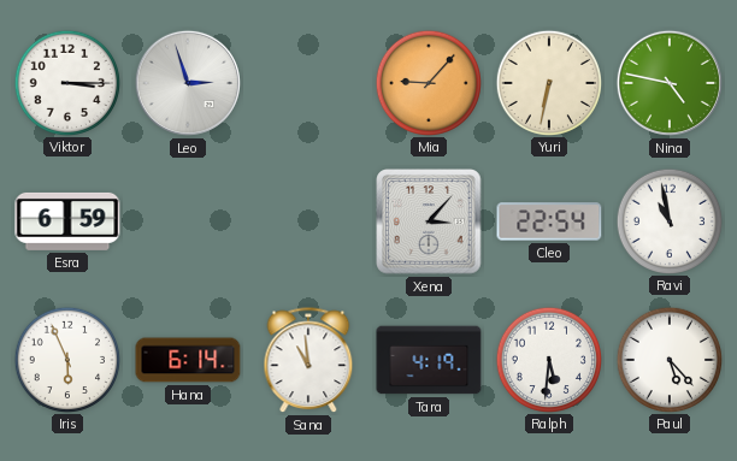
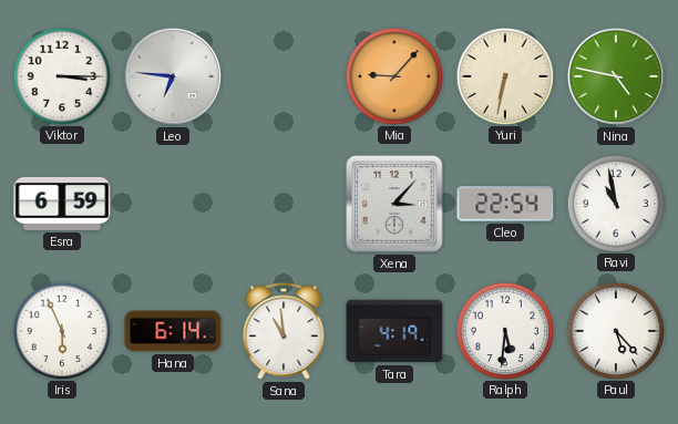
Leo: 2:57 -> 6:46 (173, 76)
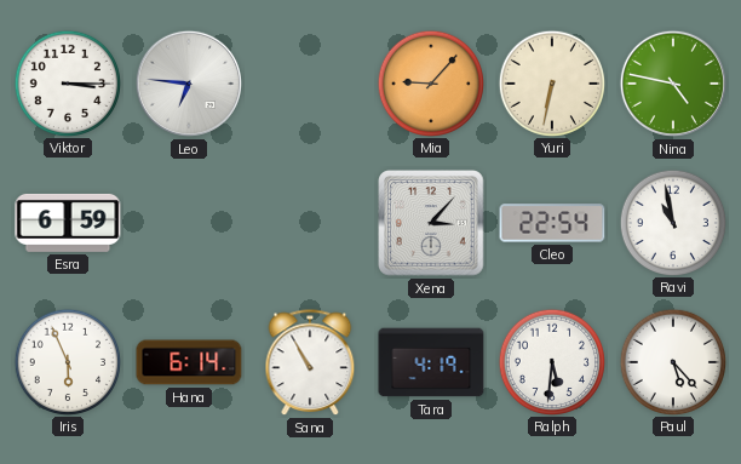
Sana: 10:59 -> 10:55 (310, 363)
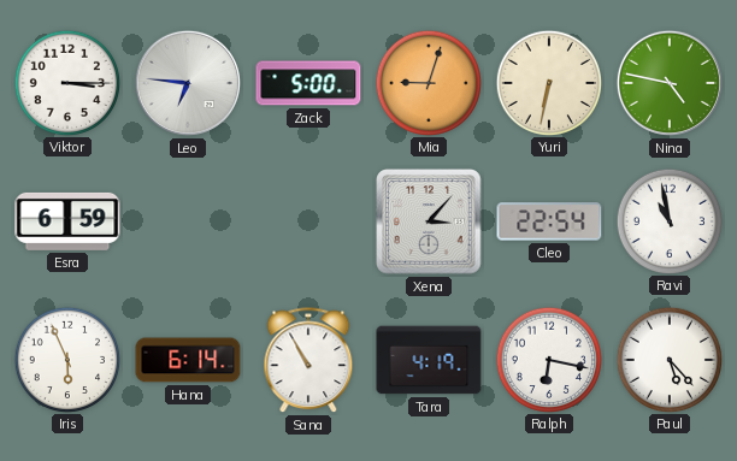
Zack: none -> 5:00 (308, 83)
Mia: 9:07 -> 9:03 (428, 82)
Ralph: 5:31 -> 6:17 (548, 359)
